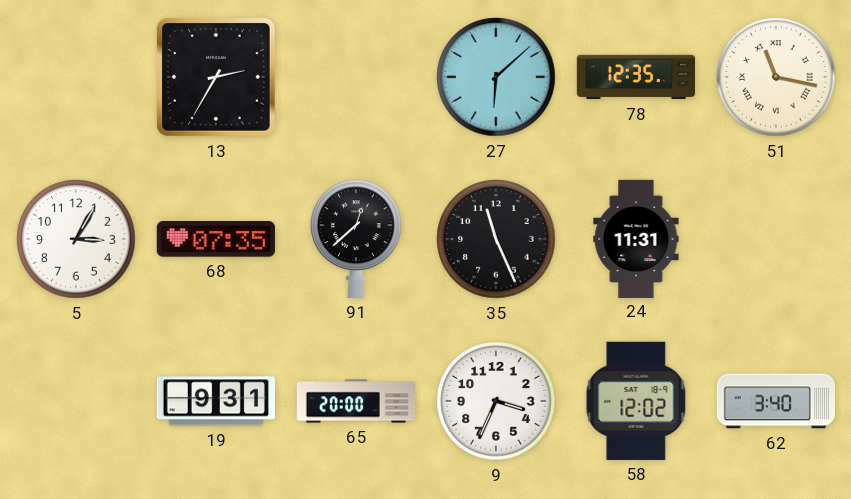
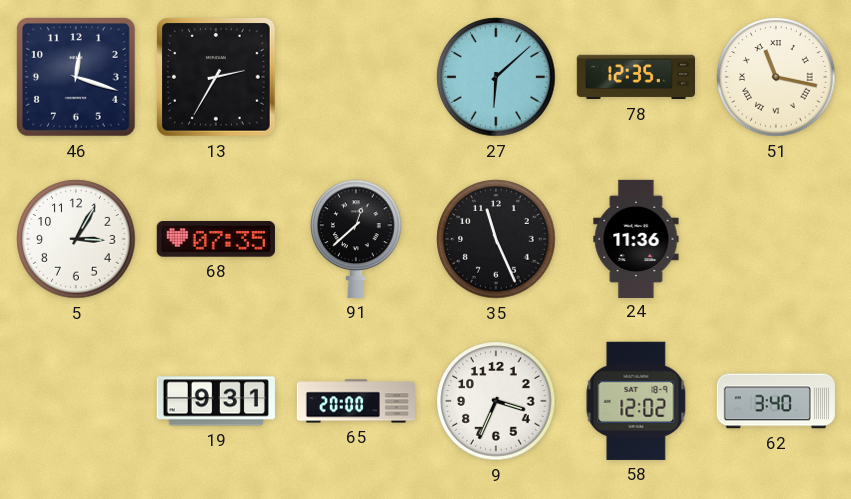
46: none -> 12:18 (77, 78)
24: 11:31 -> 11:36 (636, 238)
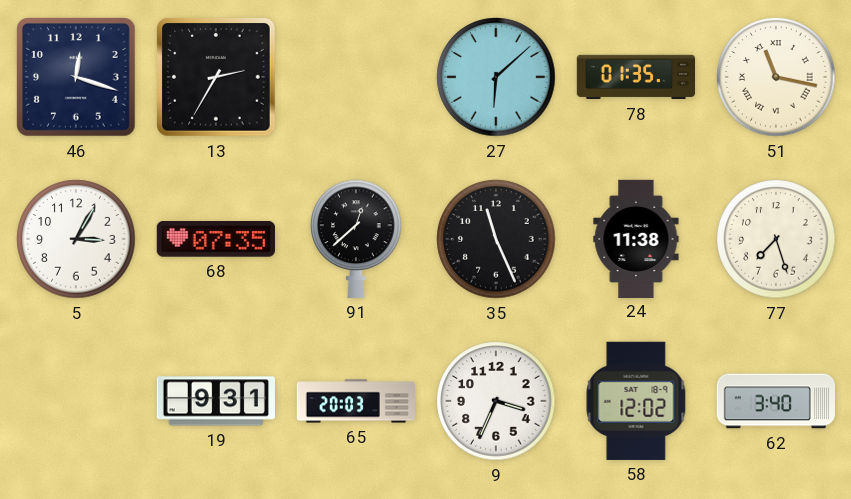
78: 12:35 -> 01:35 (635, 77)
24: 11:36 -> 11:38 (636, 238)
77: none -> 7:27 (776, 239)
65: 20:00 -> 20:03 (355, 401)
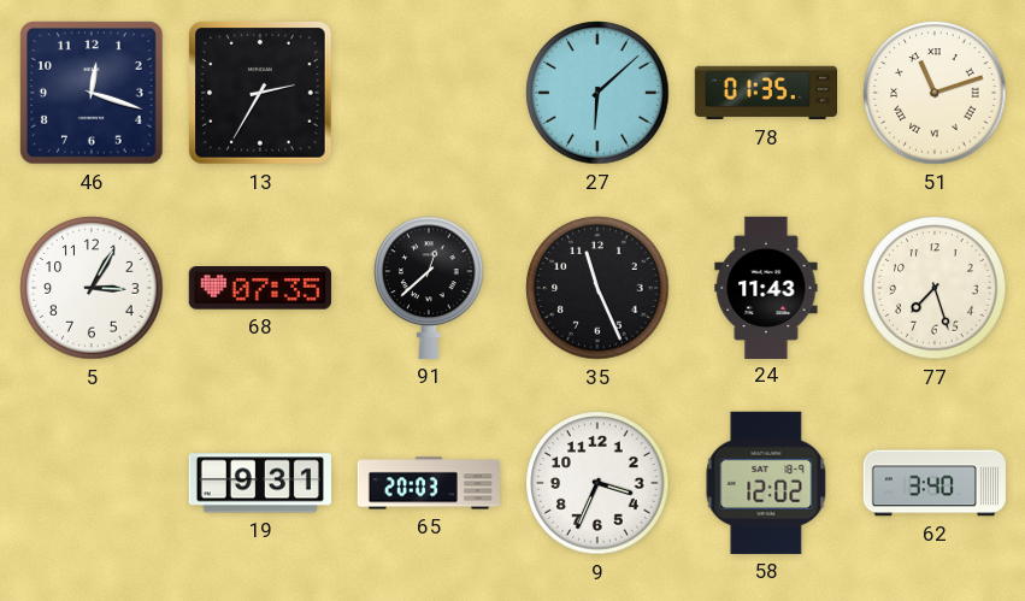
51: 11:17 -> 11:12 (935, 93)
24: 11:38 -> 11:43 (766, 287)
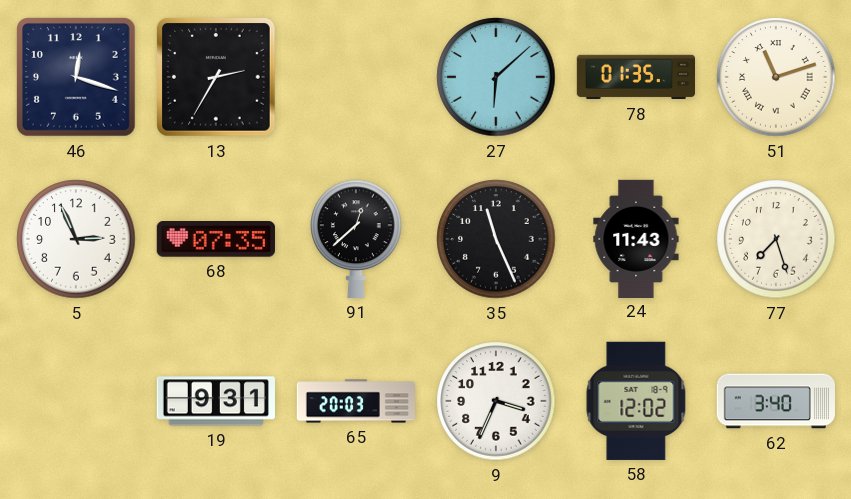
5: 3:05 -> 2:56 (76, 239)
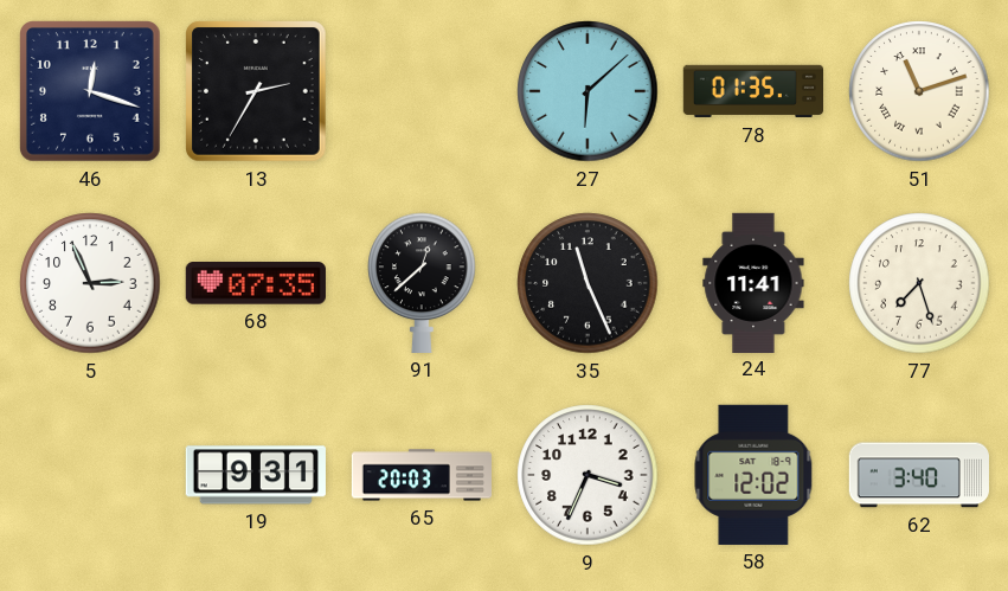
24: 11:43 -> 11:41 (753, 282)
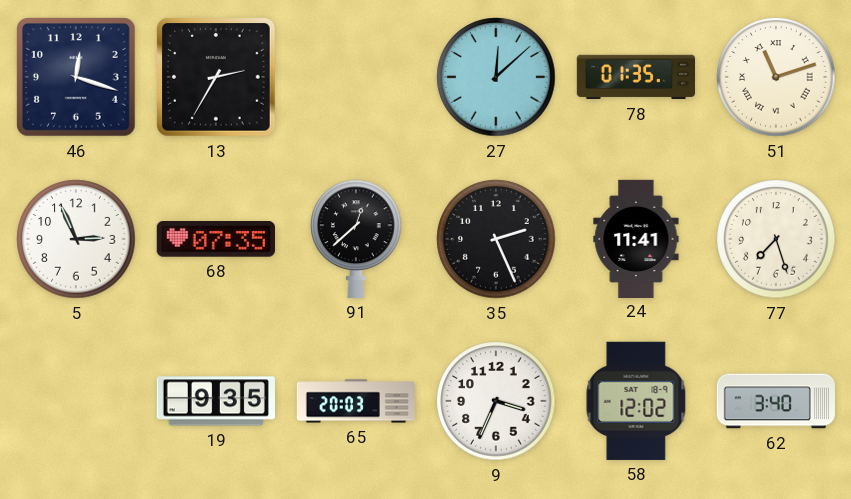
27: 6:08 -> 12:08 (496, 77)
35: 11:26 -> 2:26 (496, 239)
19: 9:31 -> 9:35 (216, 401)
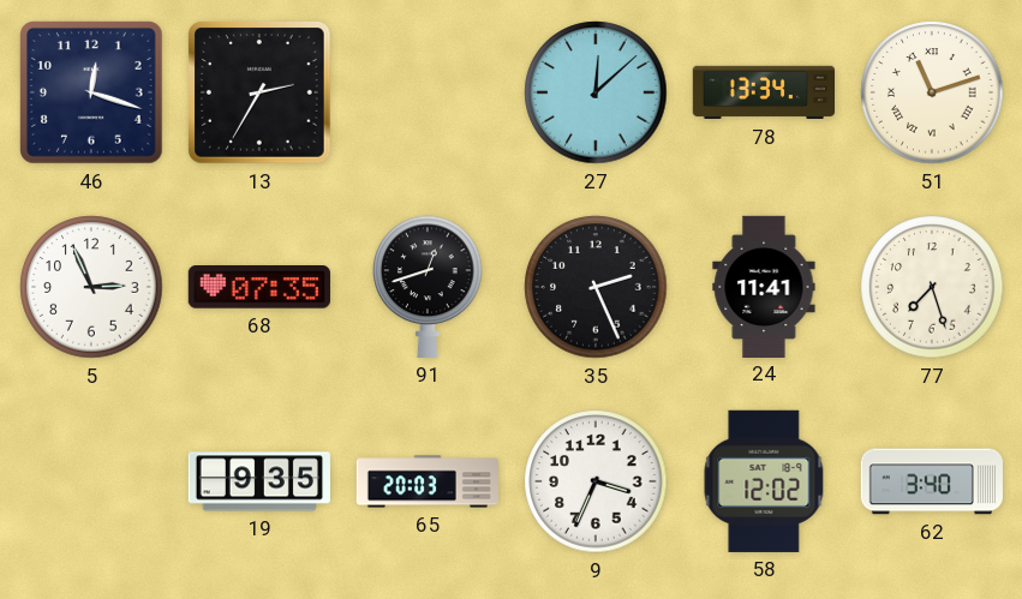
78: 01:35 -> 13:34 (763, 92)
91: 12:38 -> 12:42 (428, 287)
